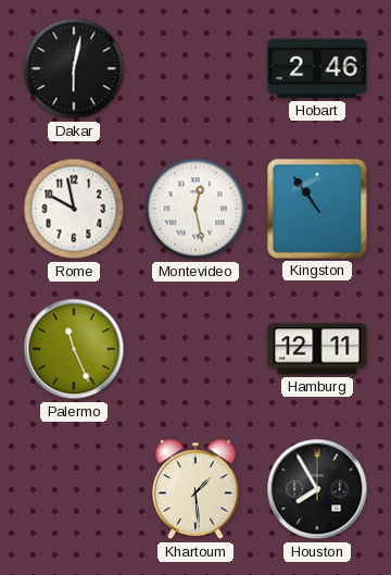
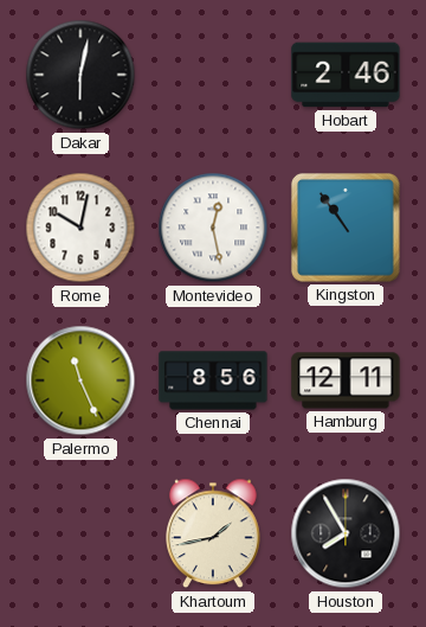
Rome: 9:58 -> 10:02 (80, 228)
Chennai: none -> 8:56 (213, 380)
Khartoum: 1:29 -> 1:43 (214, 533)
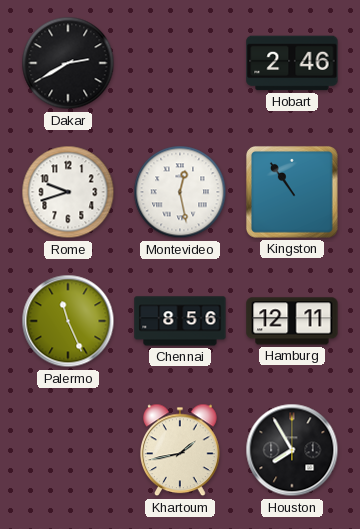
Dakar: 6:02 -> 2:40 (68, 63)
Rome: 10:02 -> 9:42 (68, 192)
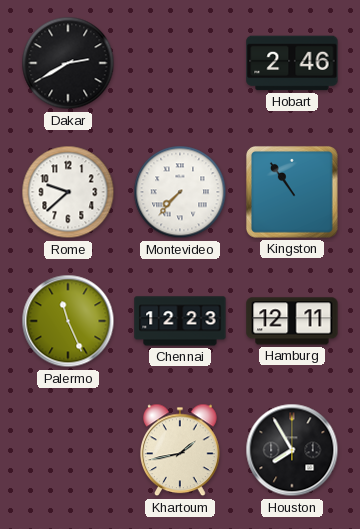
Rome: 9:42 -> 9:38 (68, 192)
Montevideo: 12:28 -> 7:37 (180, 192)
Chennai: 8:56 -> 12:23 (180, 321)
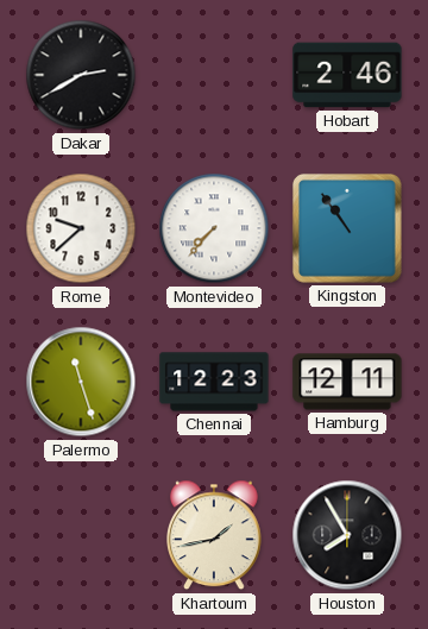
Palermo: 11:26 -> 11:27 (81, 382)
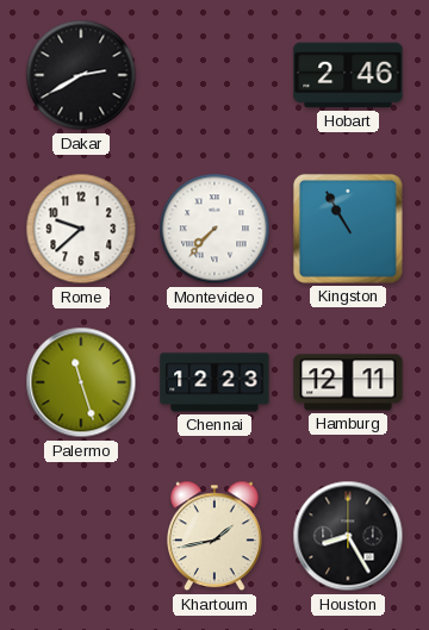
Kingston: 10:54 -> 10:55 (348, 229)
Houston: 7:55 -> 8:25 (348, 536)
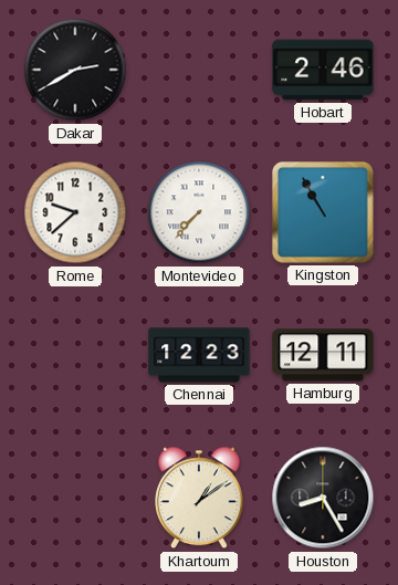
Palermo: 11:27 -> none (81, 382)
Khartoum: 1:43 -> 1:09 (200, 498)
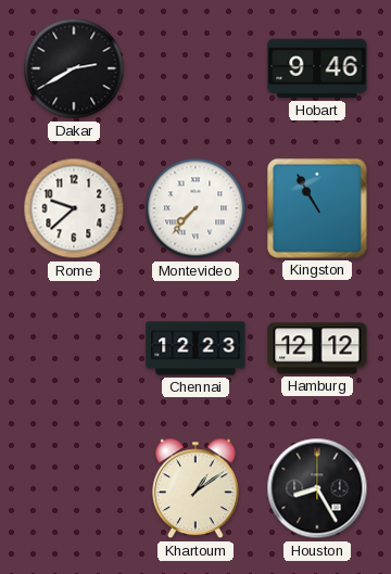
Hobart: 2:46 -> 9:46 (317, 68)
Hamburg: 12:11 -> 12:12 (317, 348)
